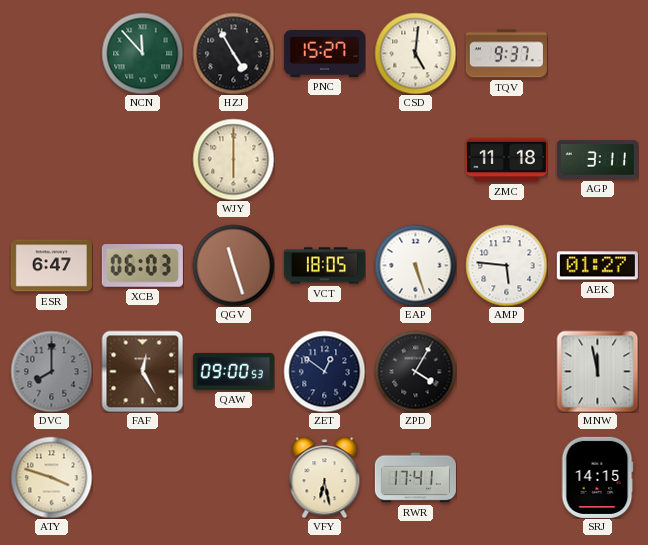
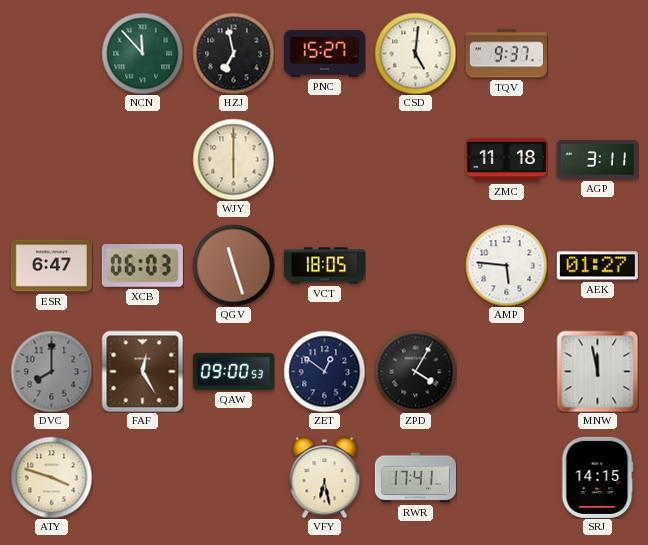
HZJ: 4:55 -> 6:58 (233, 53)
EAP: 5:27 -> none (415, 265)
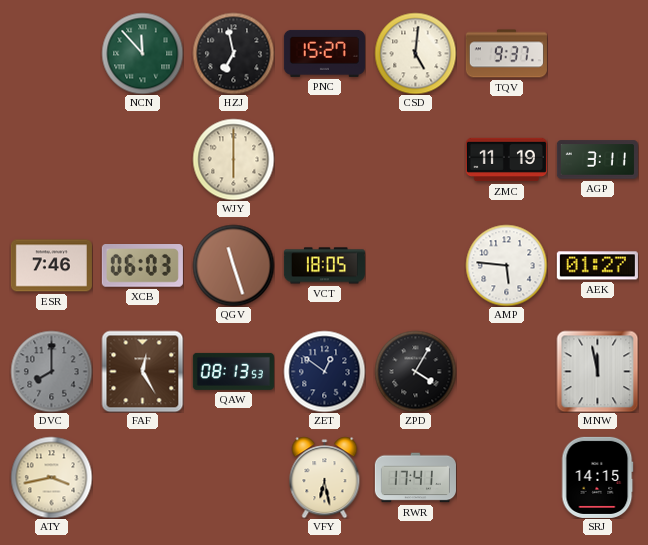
ZMC: 11:18 -> 11:19 (506, 160)
ESR: 6:47 -> 7:46 (51, 266)
QAW: 09:00 -> 08:13 (233, 371)
ATY: 3:48 -> 3:43 (51, 477)
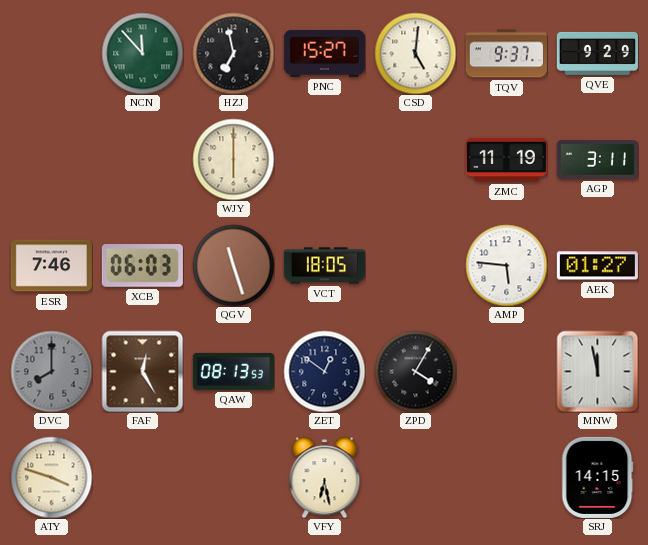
QVE: none -> 9:29 (597, 53)
ATY: 3:43 -> 3:48 (51, 477)
RWR: 17:41 -> none (415, 478)
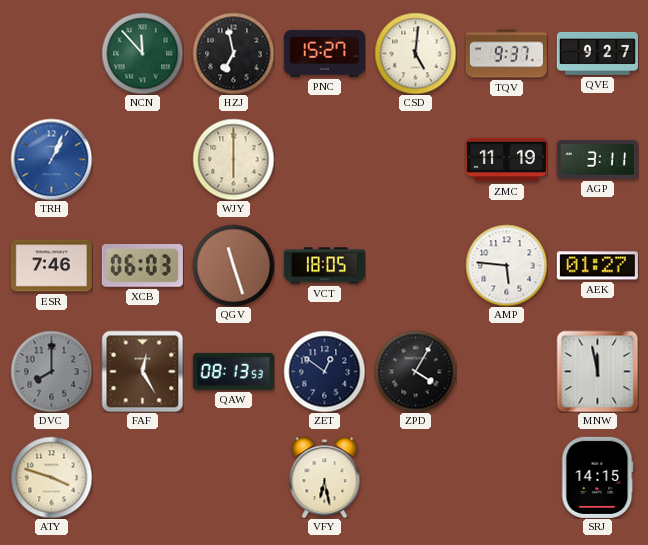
QVE: 9:29 -> 9:27 (597, 53)
TRH: none -> 1:04 (51, 159)
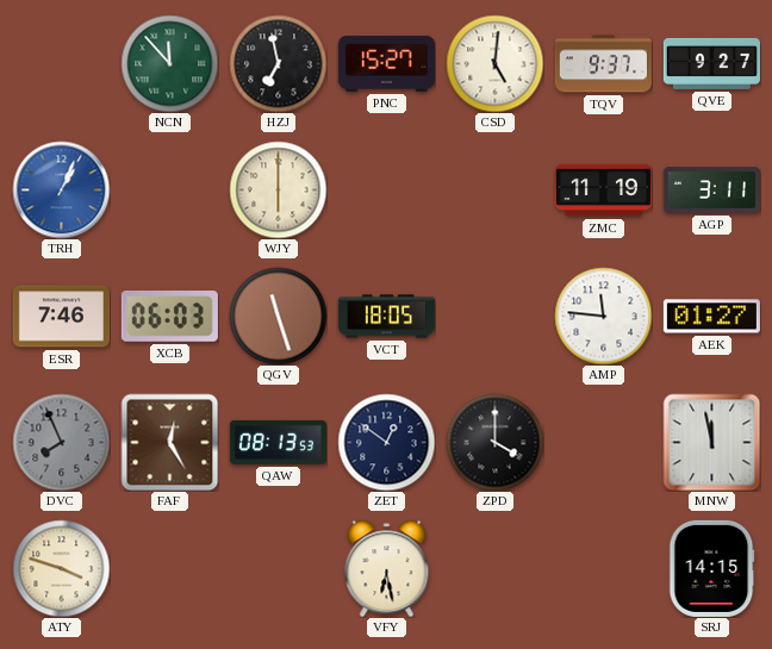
AMP: 5:46 -> 11:46 (603, 316)
DVC: 8:00 -> 7:56 (61, 442)
ZPD: 4:05 -> 4:00 (494, 442)
